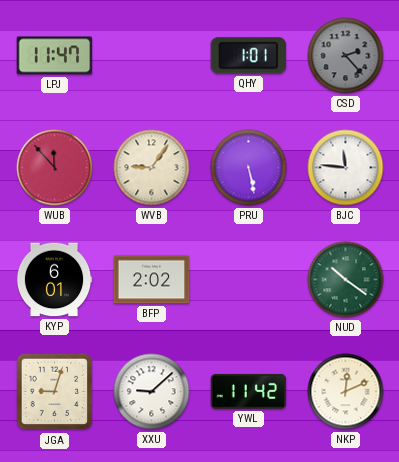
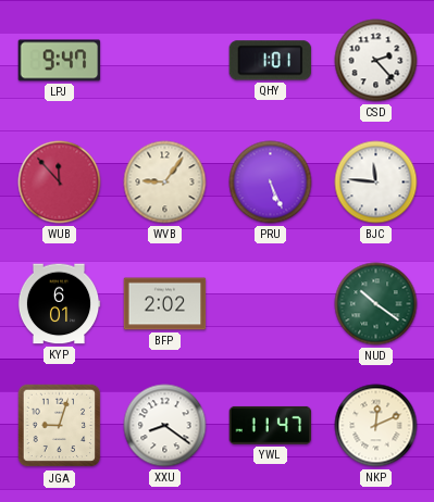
LPJ: 11:47 -> 9:47 (60, 61)
CSD dial: grey -> white (376, 61)
PRU: 5:28 -> 5:26 (271, 183)
XXU: 9:08 -> 8:21 (165, 426)
YWL: 11:42 -> 11:47 (271, 425)
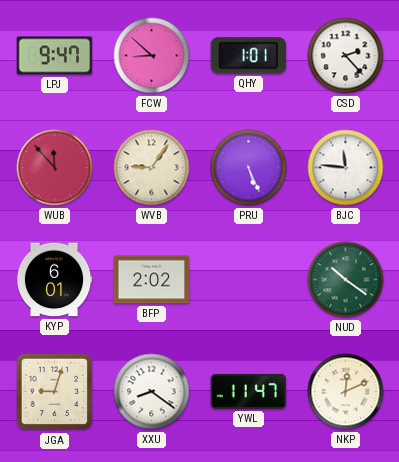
FCW: none -> 8:52 (152, 56)
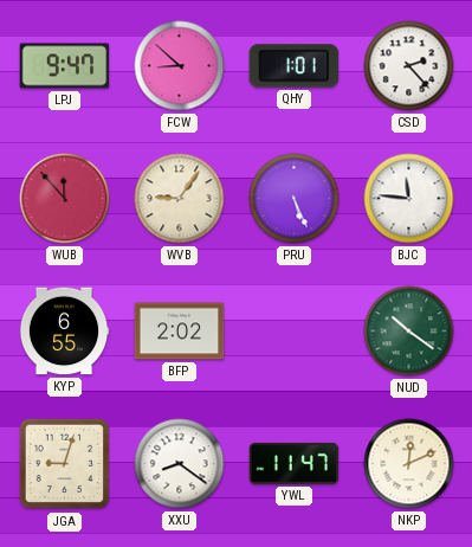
KYP: 6:01 -> 6:55 (64, 332)
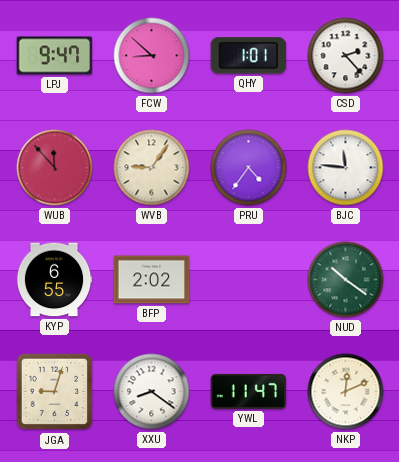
PRU: 5:26 -> 4:36 (249, 168)
